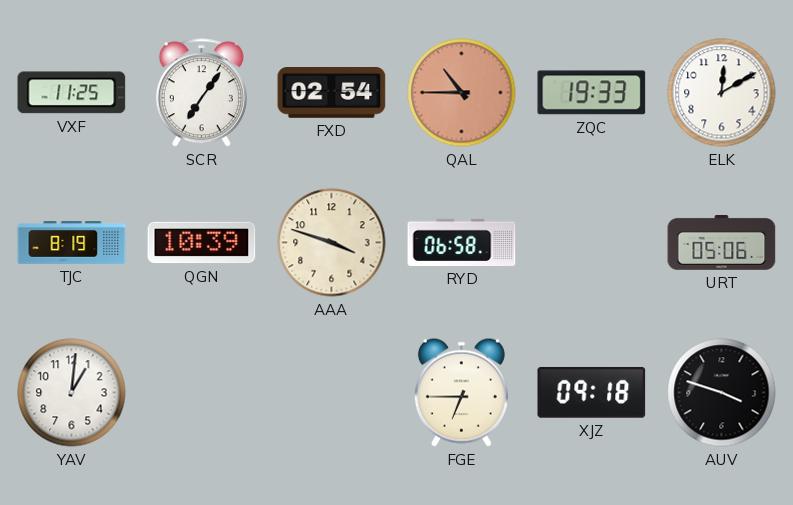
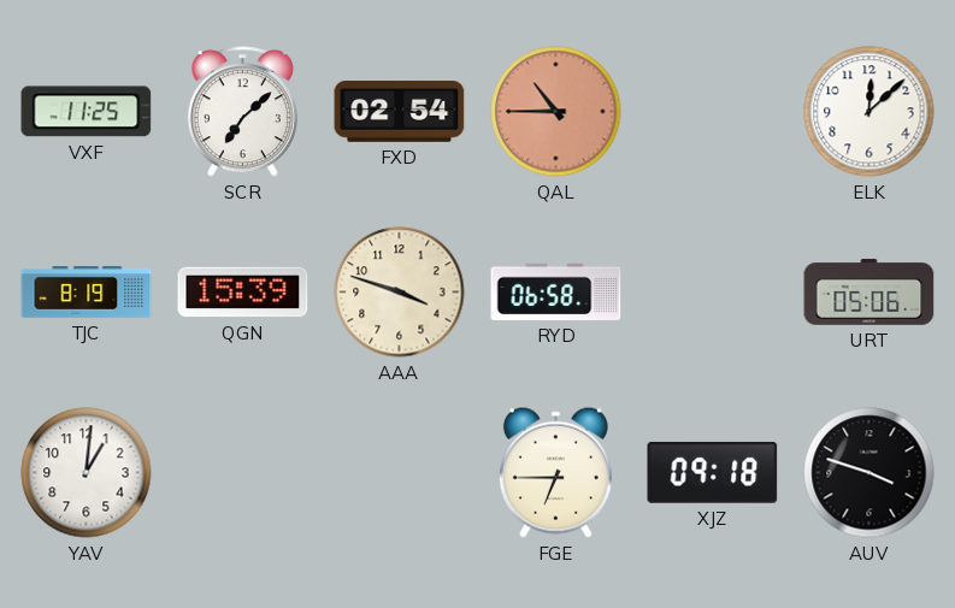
SCR: 7:06 -> 7:08 (242, 112)
ZQC: 19:33 -> none (592, 93)
ELK: 12:10 -> 12:08 (869, 112)
QGN: 10:39 -> 15:39 (243, 293)
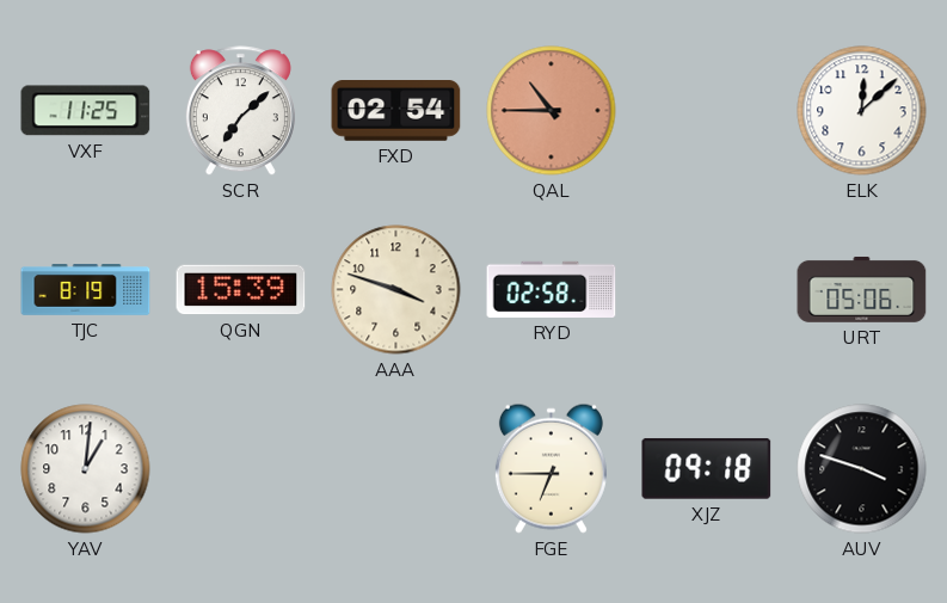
RYD: 06:58 -> 02:58 (552, 289)
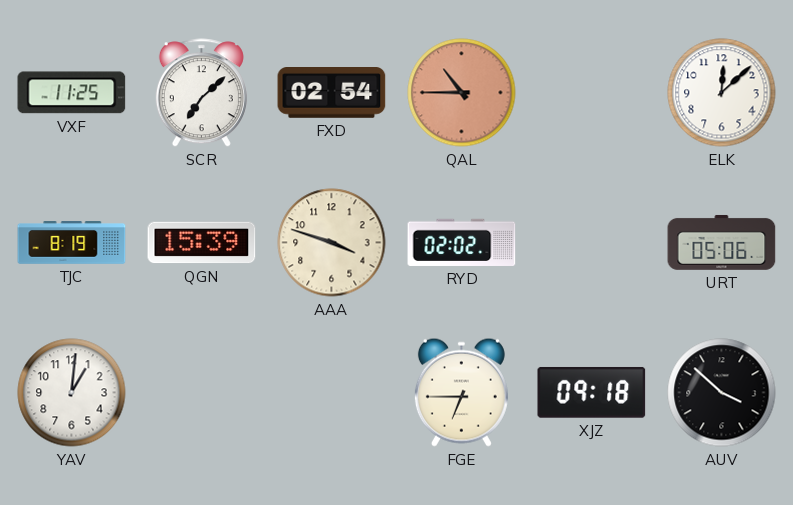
RYD: 02:58 -> 02:02 (462, 242)
AUV: 3:48 -> 3:52 (722, 393)
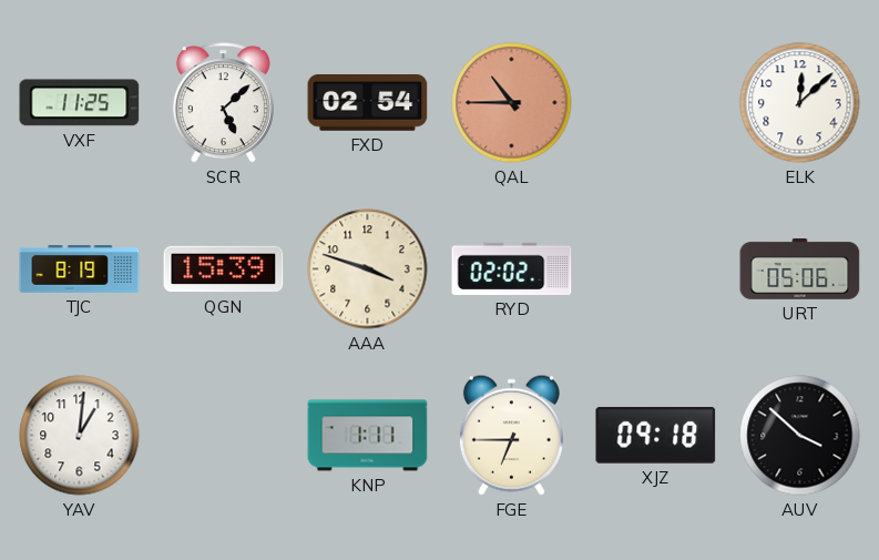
SCR: 7:08 -> 5:08 (223, 103)
KNP: none -> 1:11 (368, 436)
